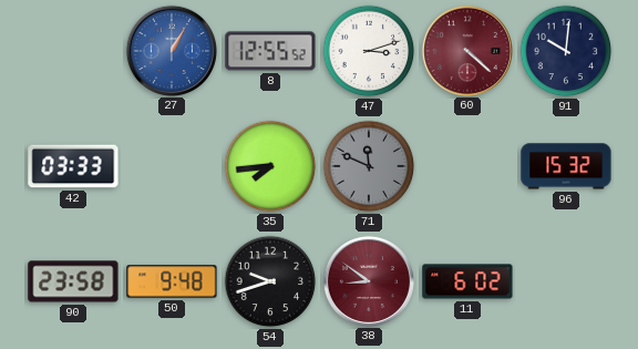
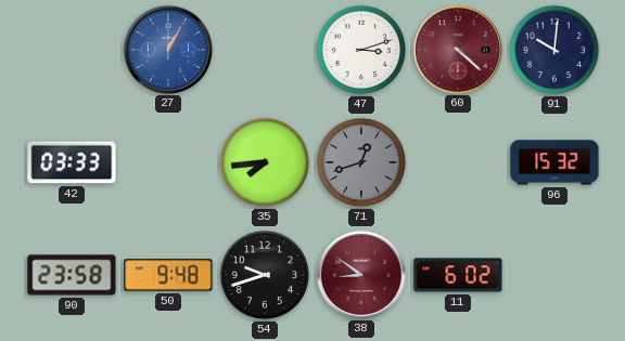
8: 12:55 -> none (270, 51)
71: 11:49 -> 12:42 (361, 162)
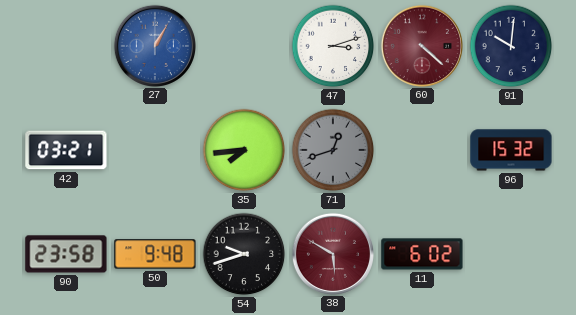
42: 03:33 -> 03:21 (66, 150)
38: 8:51 -> 5:50 (332, 253)
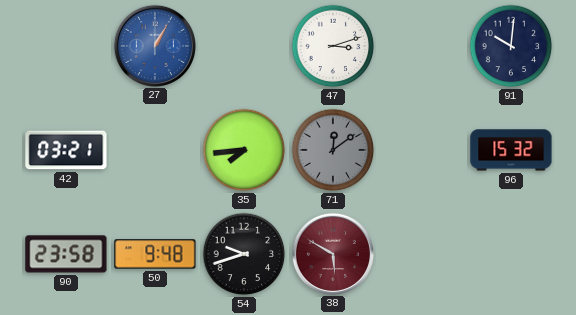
60: 4:22 -> none (421, 45)
71: 12:42 -> 12:09 (333, 150)
11: 6:02 -> none (422, 254)
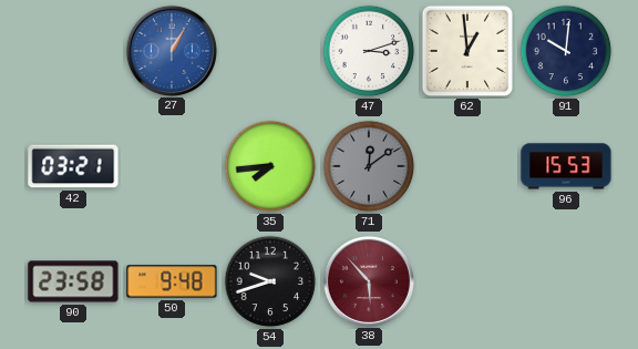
62: none -> 12:59 (467, 51)
96: 15:32 -> 15:53 (566, 166)
38: 5:50 -> 5:53 (368, 280)
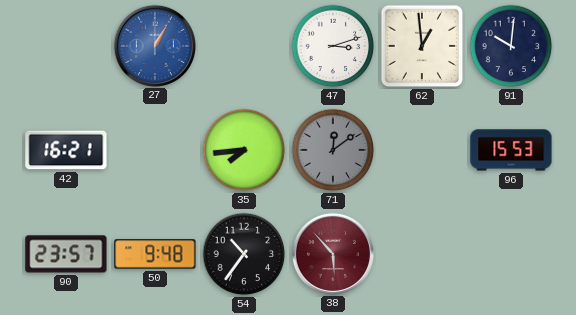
42: 03:21 -> 16:21 (66, 150)
90: 23:58 -> 23:57 (66, 254)
54: 9:42 -> 10:36 (244, 254)
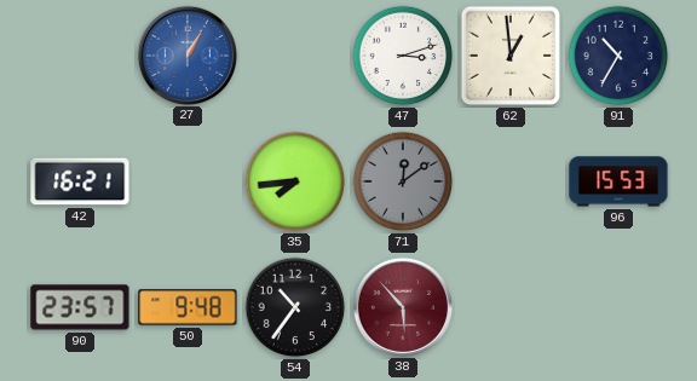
91: 10:01 -> 10:35 (618, 56)
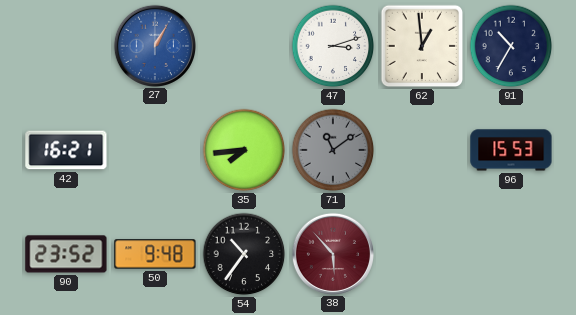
71: 12:09 -> 11:09 (333, 150)
90: 23:57 -> 23:52 (66, 254)
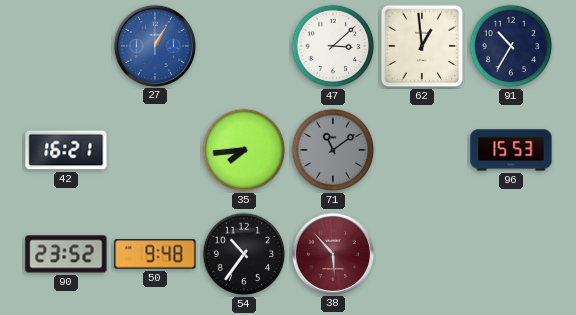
47: 3:12 -> 3:08 (333, 46)
